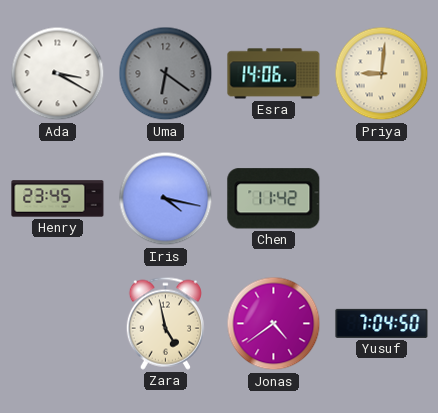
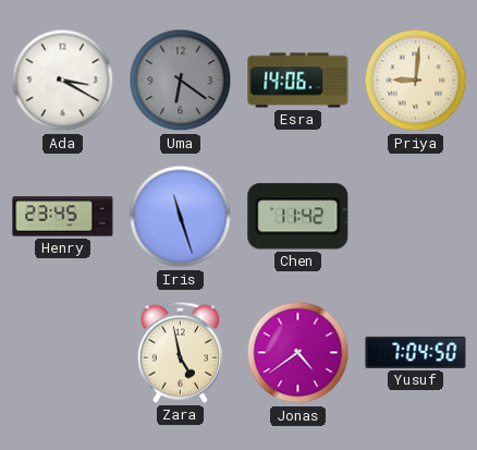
Iris: 4:17 -> 11:27 (181, 217)
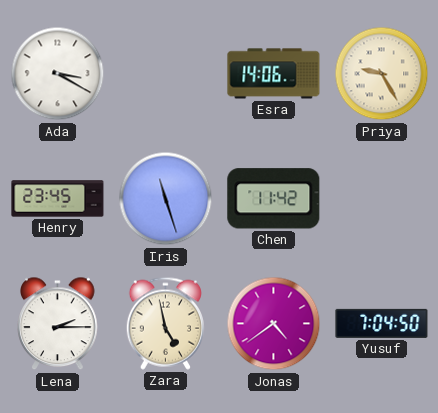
Uma: 6:21 -> none (181, 81)
Priya: 9:01 -> 9:25 (382, 74)
Lena: none -> 2:15 (58, 324)
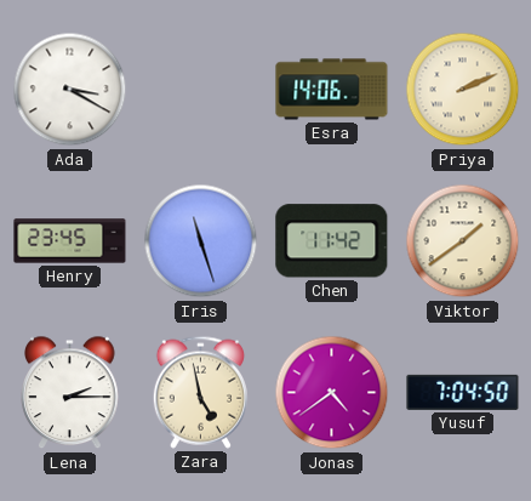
Priya: 9:25 -> 2:11 (463, 90)
Viktor: none -> 1:39 (463, 241)
